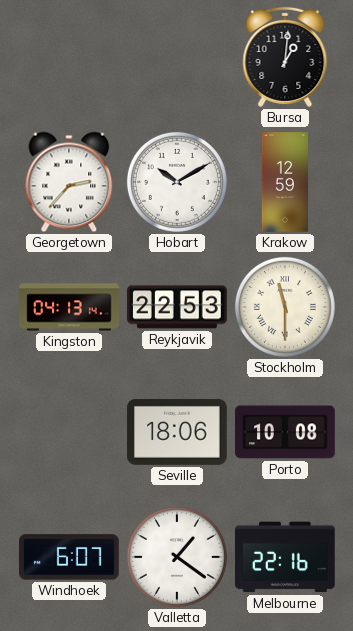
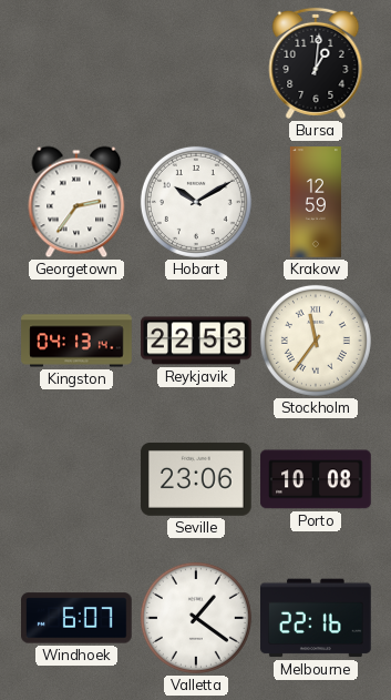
Georgetown: 2:37 -> 2:36 (76, 202)
Stockholm: 11:30 -> 11:36 (316, 341)
Seville: 18:06 -> 23:06 (196, 479)
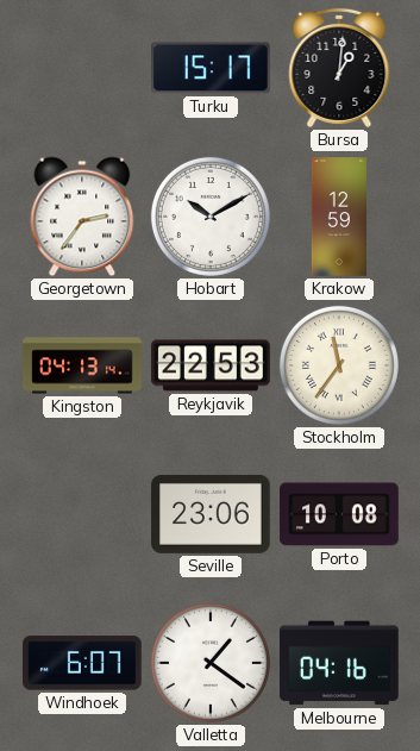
Turku: none -> 15:17 (212, 68)
Melbourne: 22:16 -> 04:16 (340, 663)
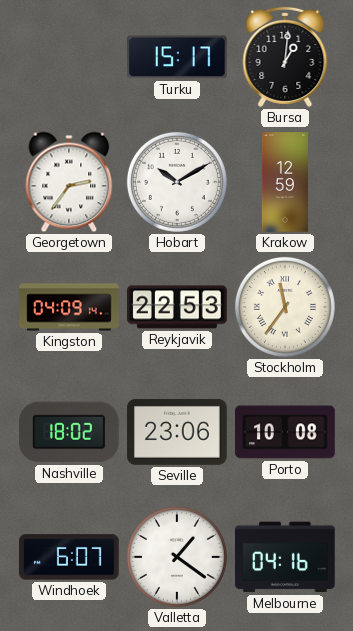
Kingston: 04:13 -> 04:09 (69, 307)
Nashville: none -> 18:02 (70, 432)
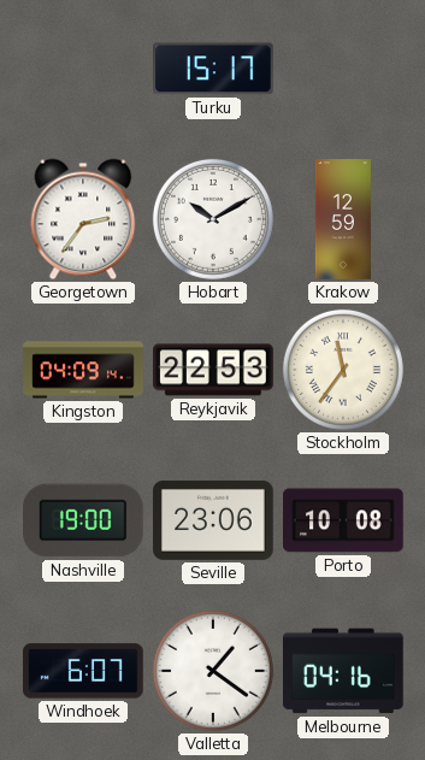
Bursa: 1:01 -> none (285, 57)
Nashville: 18:02 -> 19:00 (84, 520)
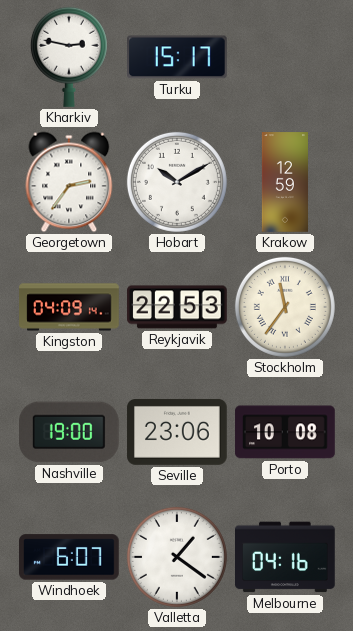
Kharkiv: none -> 2:47 (69, 57)
